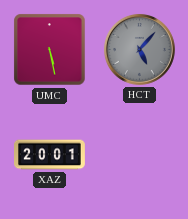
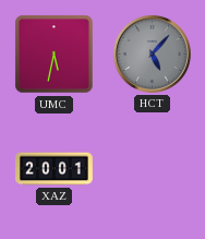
UMC: 5:28 -> 5:32 (55, 55)
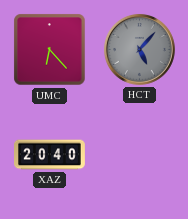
UMC: 5:32 -> 6:23 (50, 50)
XAZ: 20:01 -> 20:40 (50, 155)
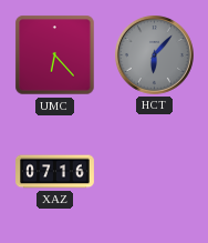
HCT: 5:07 -> 6:07 (154, 54)
XAZ: 20:40 -> 07:16 (55, 172)
